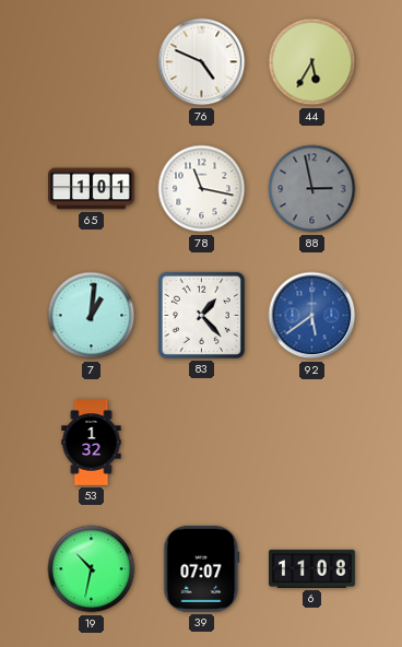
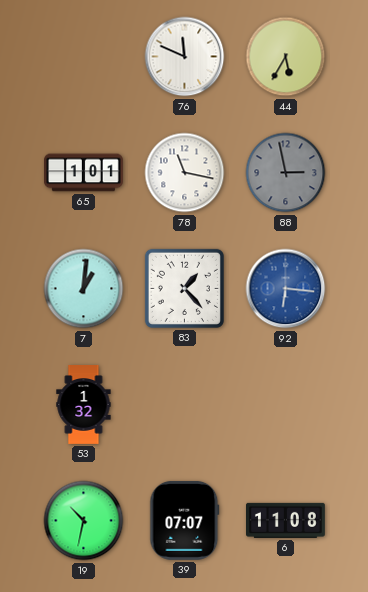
76: 4:49 -> 11:49 (185, 57)
92: 5:39 -> 6:16 (286, 289)
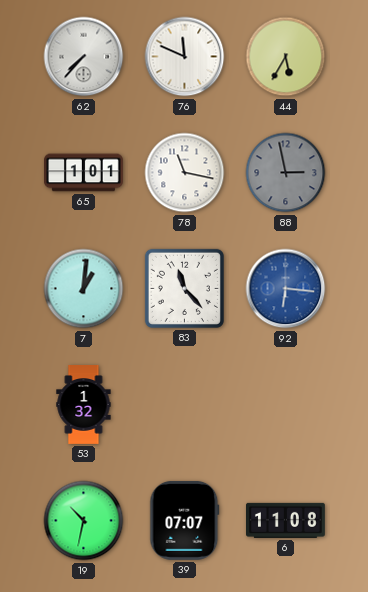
62: none -> 7:37 (84, 57)
83: 1:23 -> 11:23 (184, 288)
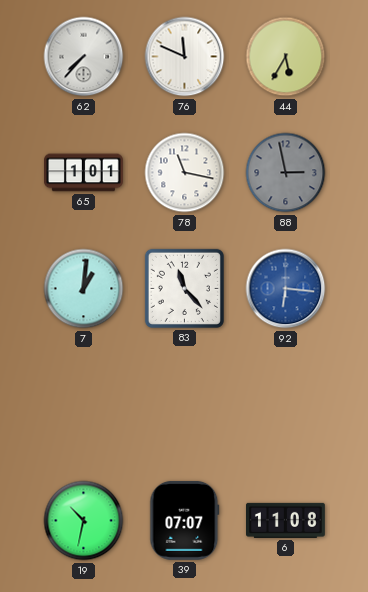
53: 1:32 -> none (84, 405)
